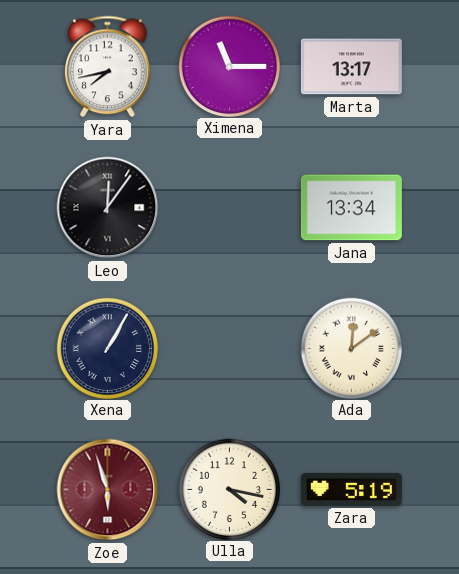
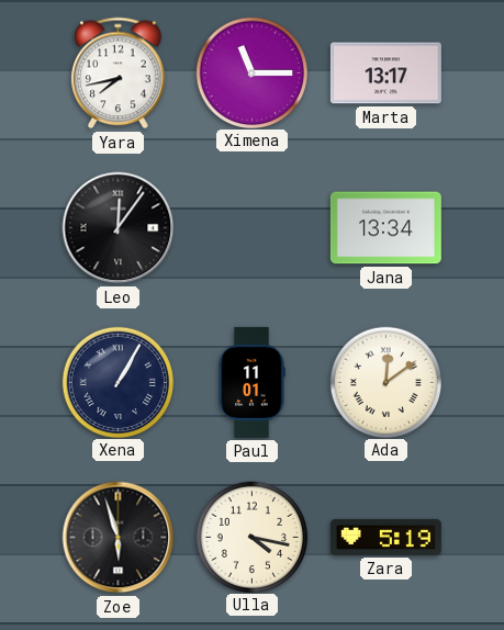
Paul: none -> 11:01 (251, 382)
Zoe dial: burgundy -> black (119, 538)
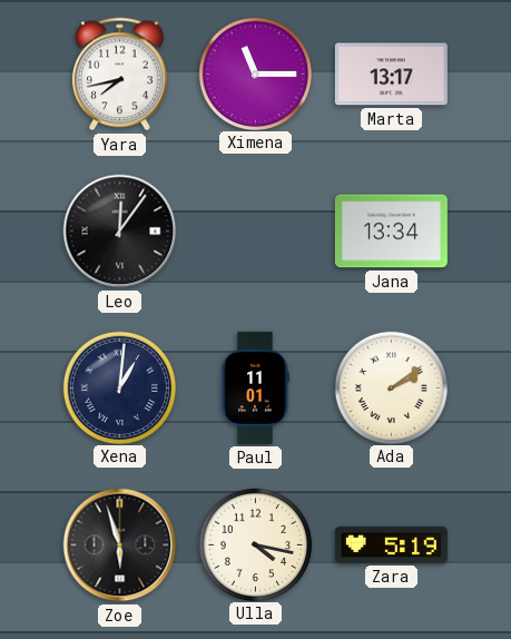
Xena: 1:05 -> 1:01 (119, 387)
Ada: 12:09 -> 2:09 (391, 387)
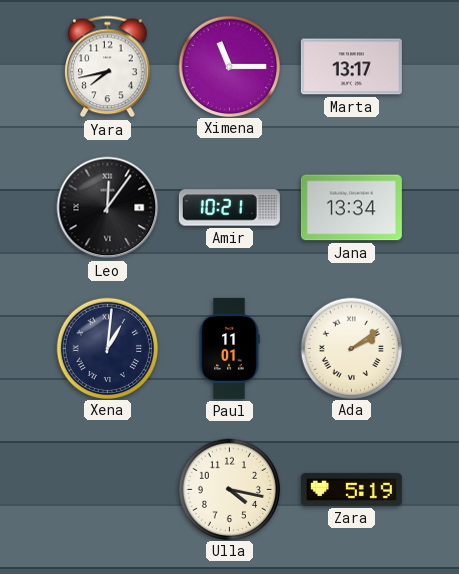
Amir: none -> 10:21 (229, 208)
Zoe: 5:57 -> none (120, 545)
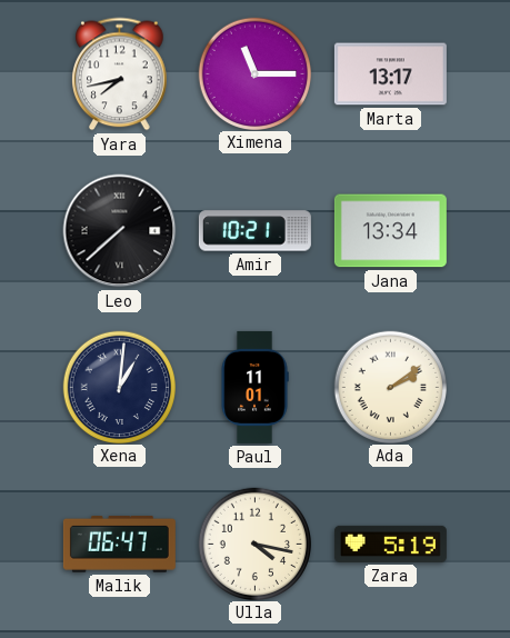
Leo: 12:06 -> 7:38 (120, 231)
Malik: none -> 06:47 (119, 544)
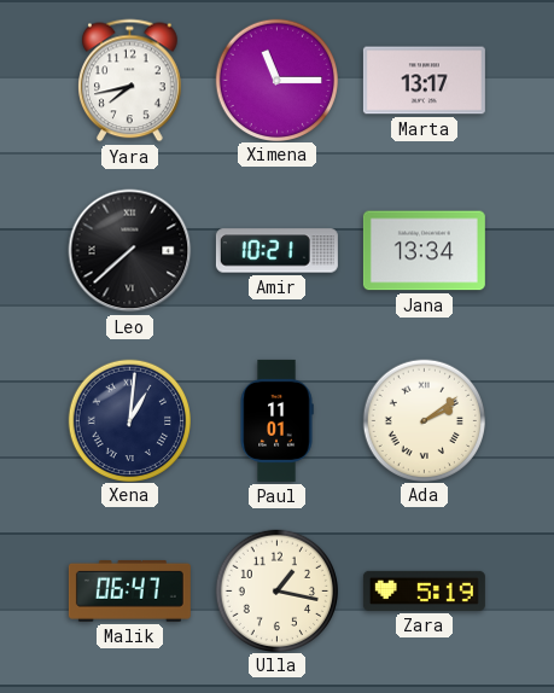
Ulla: 4:17 -> 1:17 (276, 590)
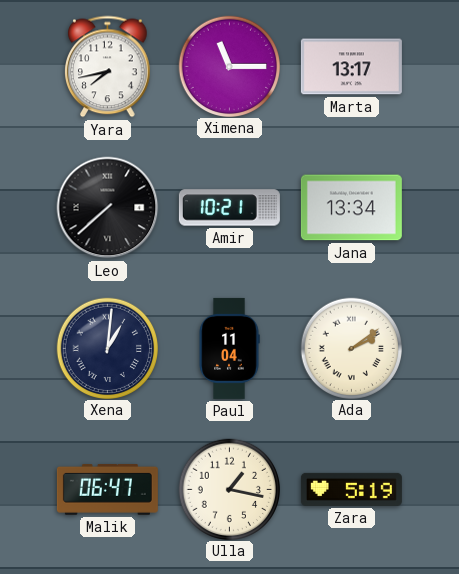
Paul: 11:01 -> 11:04 (229, 348)
